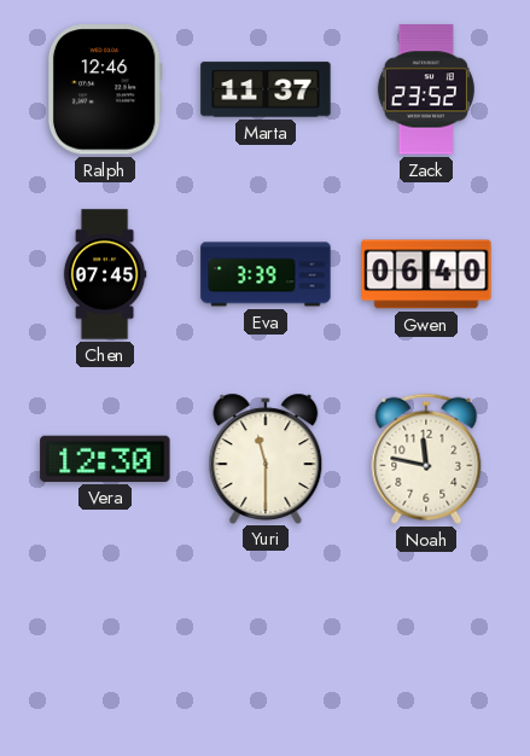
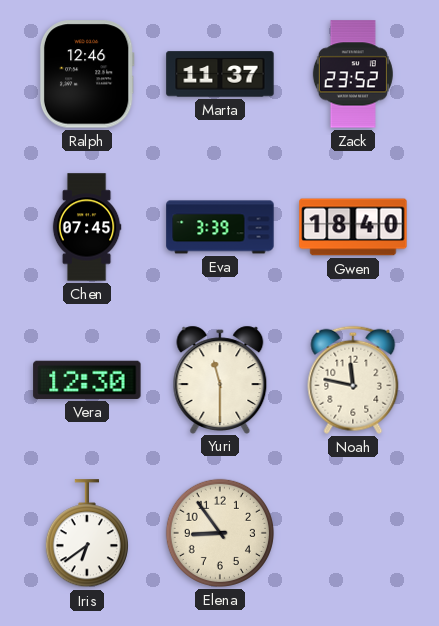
Gwen: 06:40 -> 18:40 (353, 227)
Iris: none -> 6:39 (87, 534)
Elena: none -> 8:54 (220, 533)
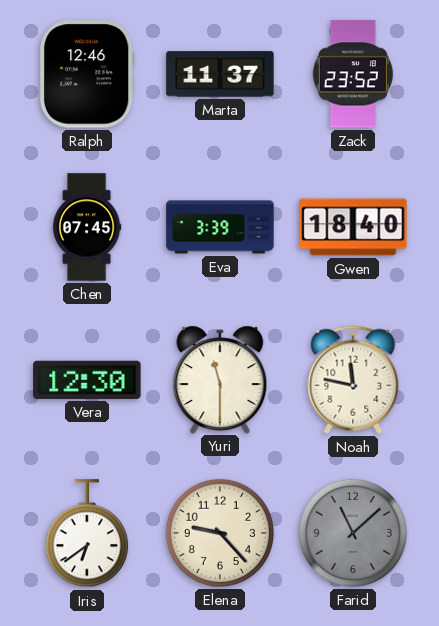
Elena: 8:54 -> 9:23 (220, 533)
Farid: none -> 11:08 (353, 533)
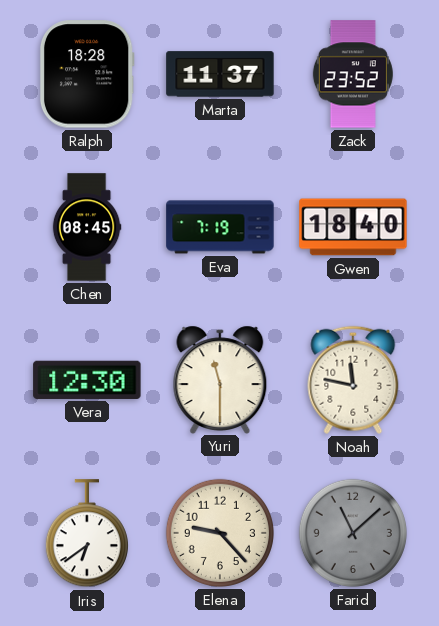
Ralph: 12:46 -> 18:28 (87, 74)
Chen: 07:45 -> 08:45 (87, 227)
Eva: 3:39 -> 7:19 (220, 227)
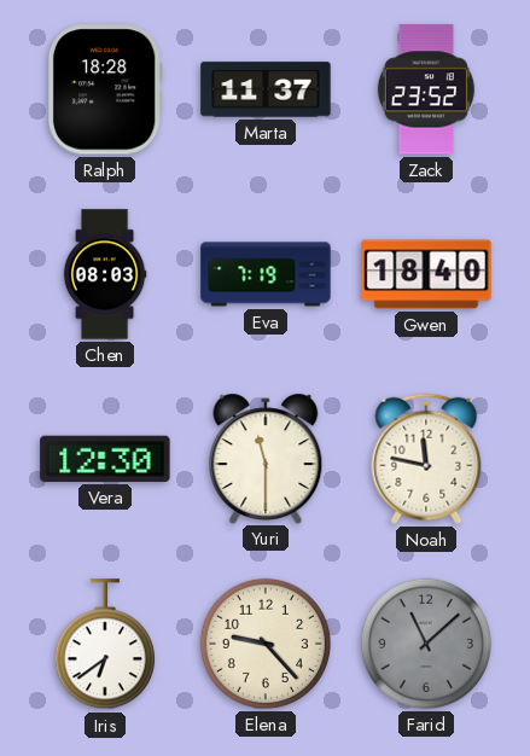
Chen: 08:45 -> 08:03 (105, 274)
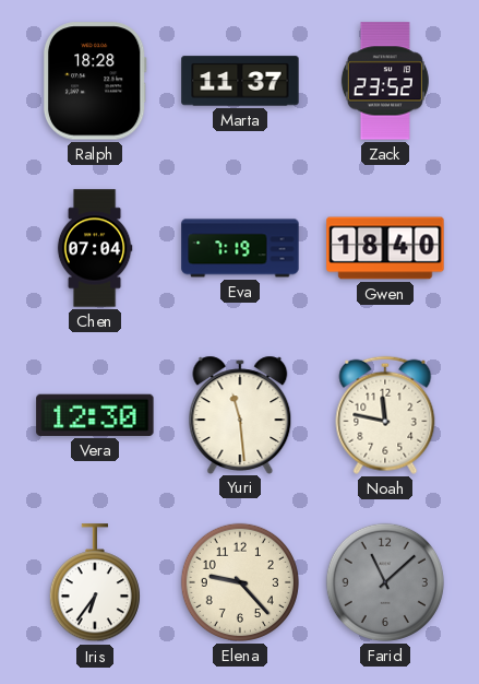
Chen: 08:03 -> 07:04 (95, 248)
Yuri: 11:30 -> 11:29 (240, 414)
Iris: 6:39 -> 6:36 (95, 583)
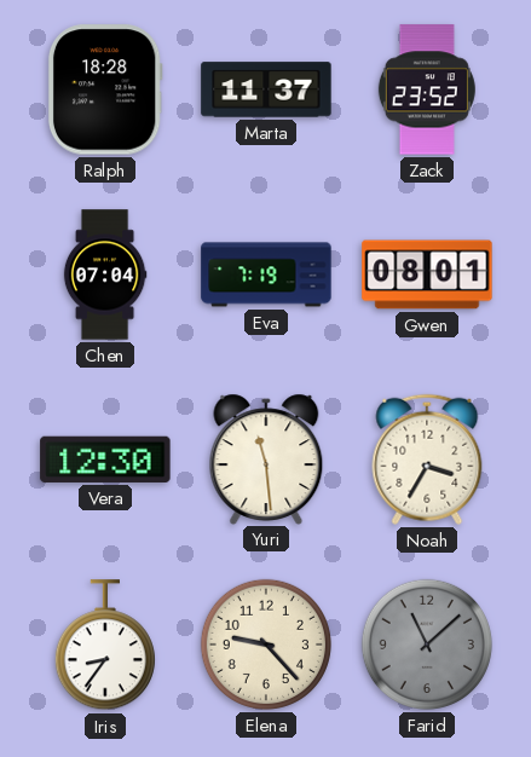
Gwen: 18:40 -> 08:01 (427, 275)
Noah: 11:47 -> 3:35 (427, 460)
Iris: 6:36 -> 8:36 (105, 646)
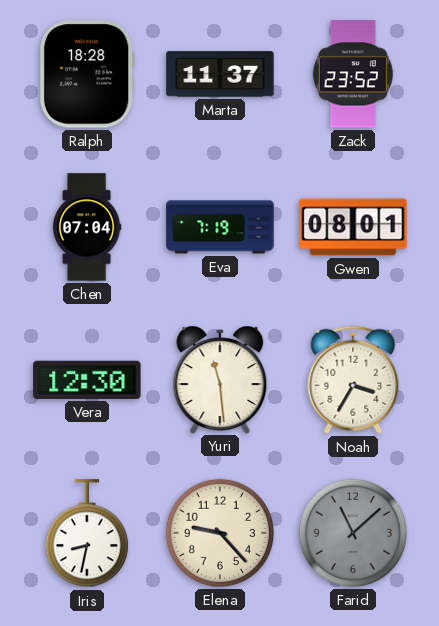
Iris: 8:36 -> 8:32 (87, 534)
